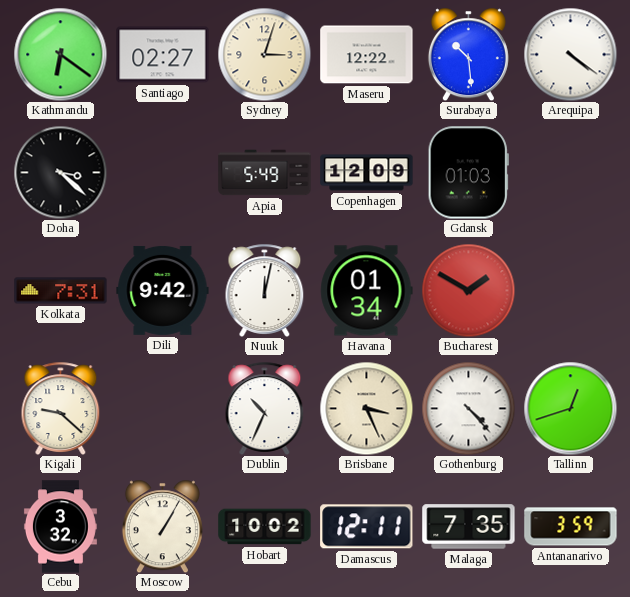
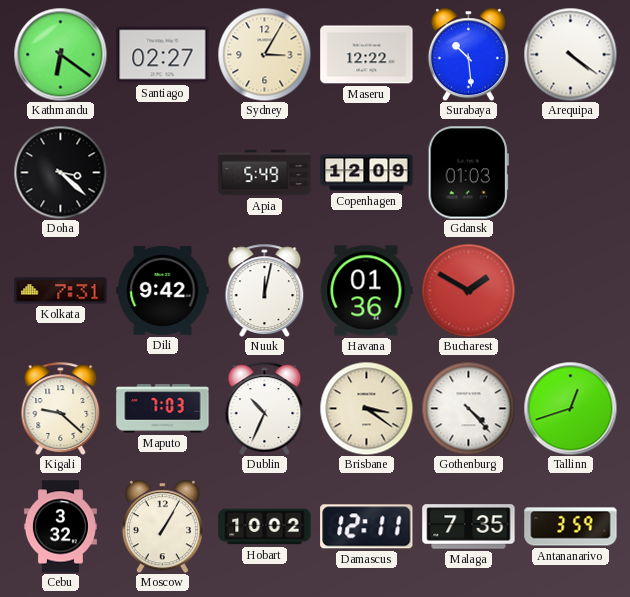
Sydney: 3:03 -> 3:05 (264, 54)
Havana: 01:34 -> 01:36 (367, 291)
Maputo: none -> 7:03 (163, 409)
Brisbane: 3:26 -> 3:21 (366, 408)
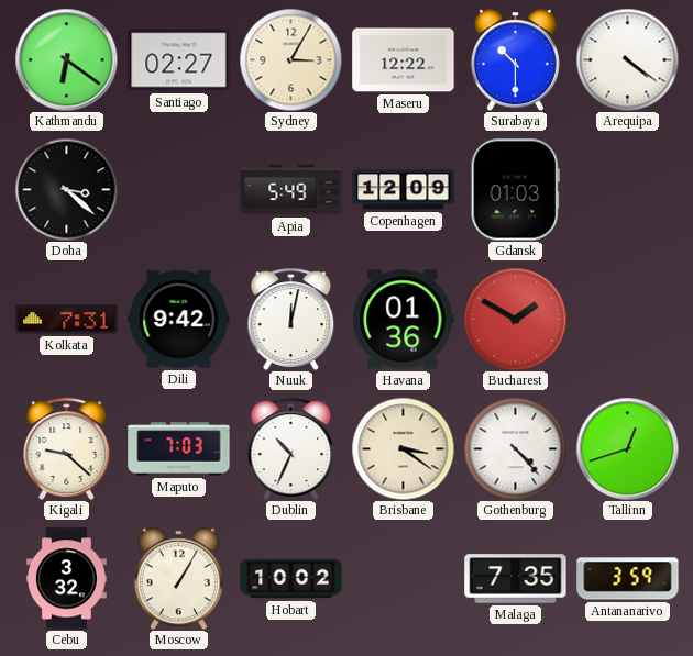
Surabaya: 10:29 -> 10:30 (515, 59)
Damascus: 12:11 -> none (367, 527)
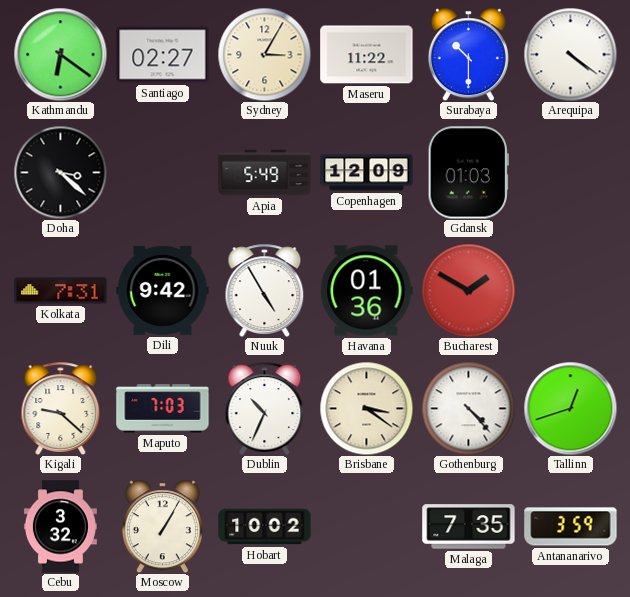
Maseru: 12:22 -> 11:22 (367, 55)
Nuuk: 12:02 -> 4:55 (265, 290)
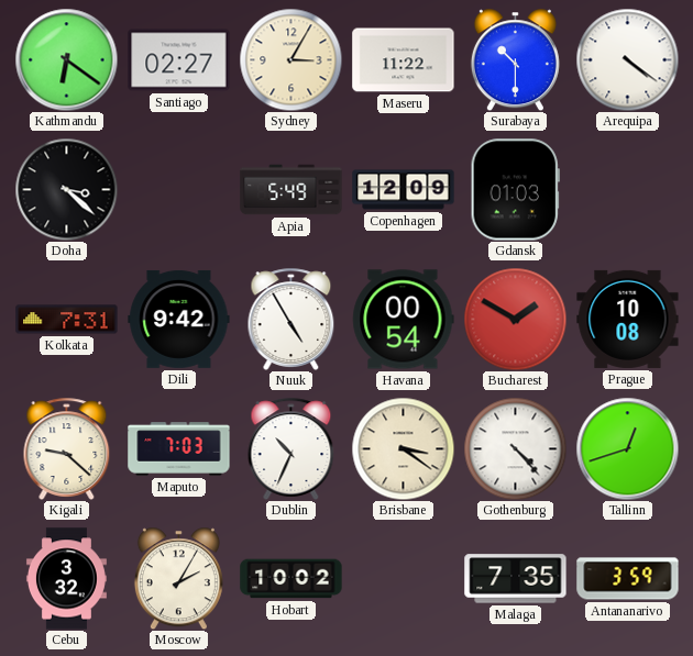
Havana: 01:36 -> 00:54 (404, 320)
Prague: none -> 10:08 (628, 319)
Moscow: 1:05 -> 2:05 (178, 578)
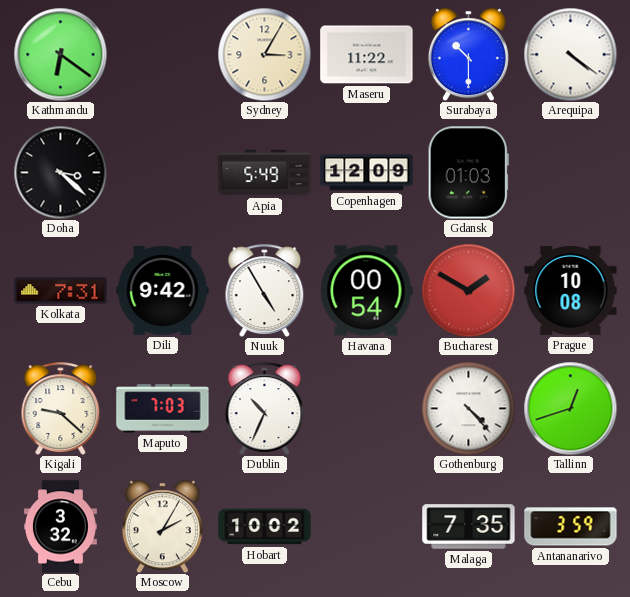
Santiago: 02:27 -> none (179, 60)
Brisbane: 3:21 -> none (403, 448)
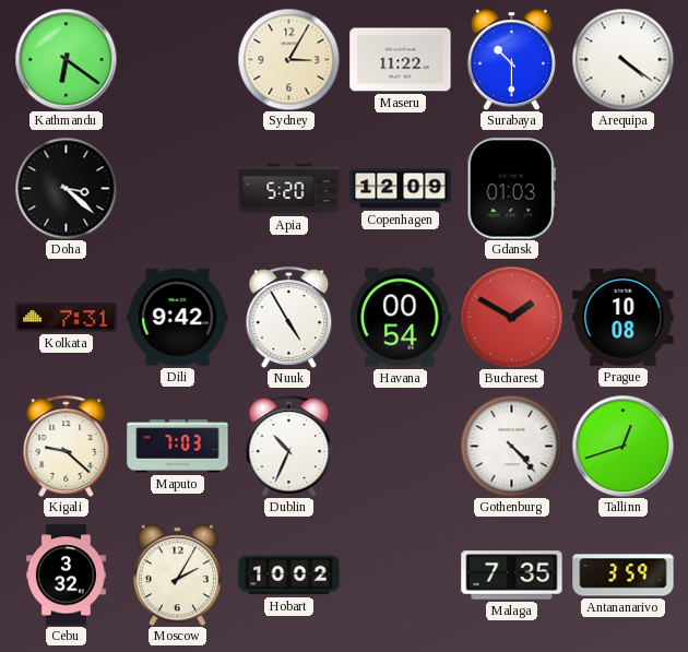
Apia: 5:49 -> 5:20 (289, 189)
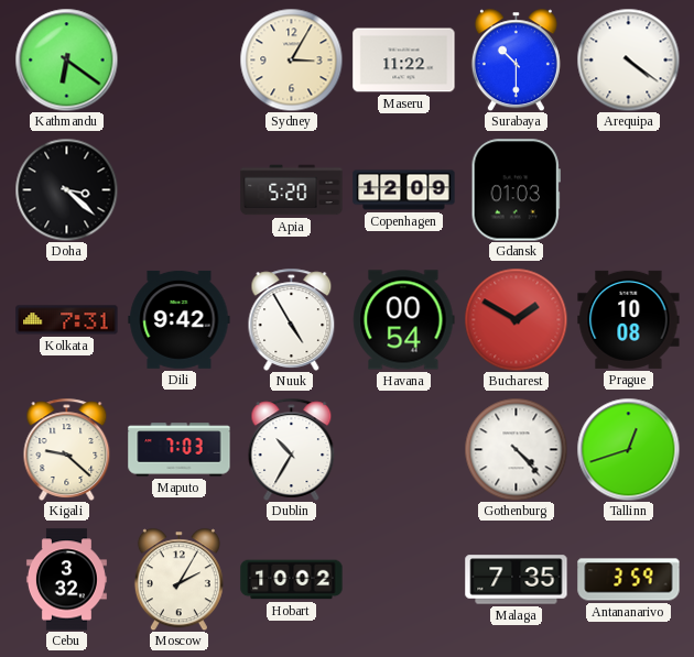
Dublin: 10:34 -> 10:35 (292, 449)
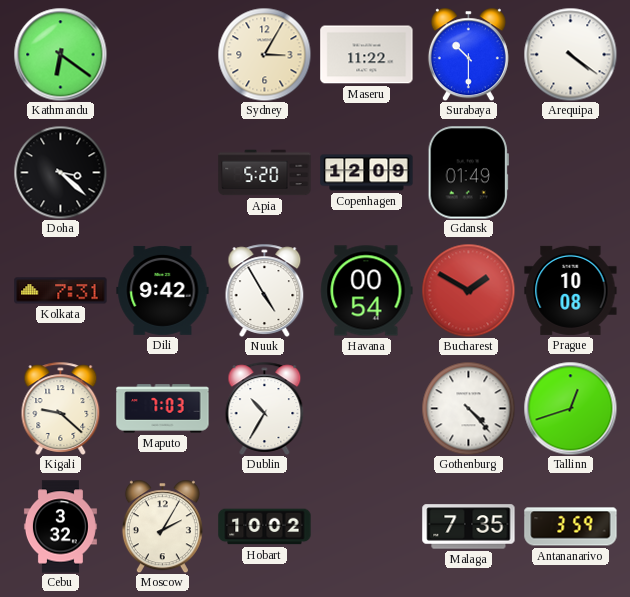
Gdansk: 01:03 -> 01:49 (468, 173)
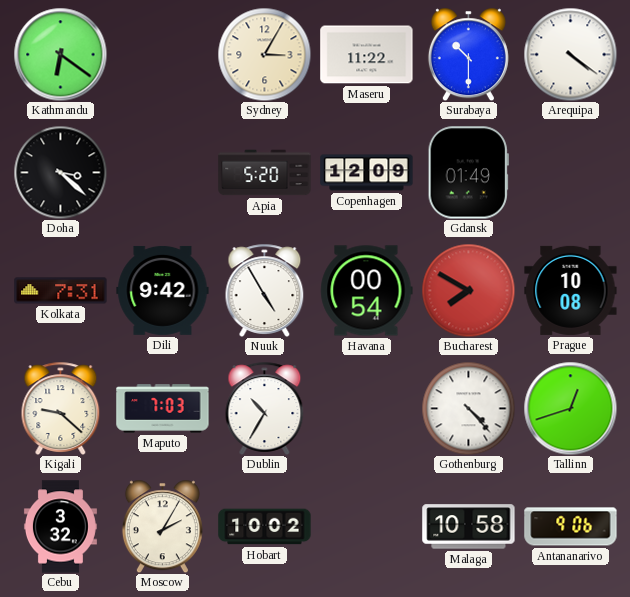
Bucharest: 1:50 -> 7:50 (468, 290)
Malaga: 7:35 -> 10:58 (469, 527)
Antananarivo: 3:59 -> 9:06 (571, 527)
